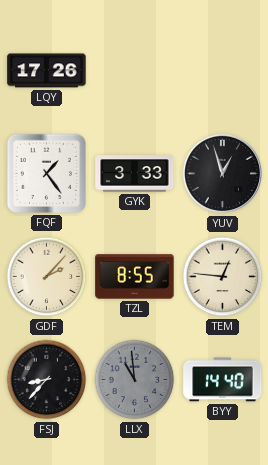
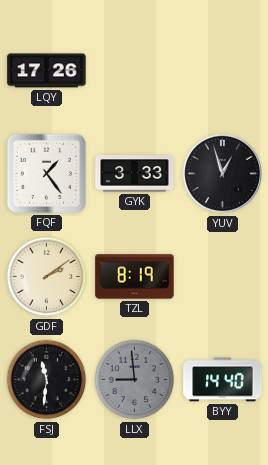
GDF: 2:07 -> 2:09 (47, 277)
TZL: 8:55 -> 8:19 (135, 277)
TEM: 12:46 -> none (223, 277)
FSJ: 8:37 -> 11:31 (47, 380)
LLX: 10:59 -> 8:59 (135, 380)
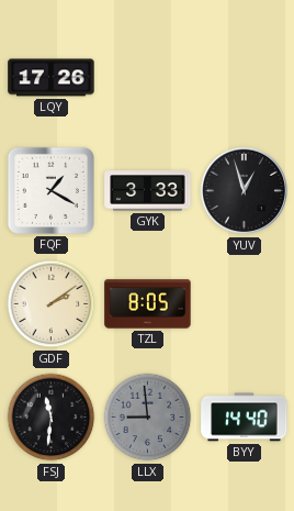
FQF: 1:24 -> 1:20 (50, 190)
TZL: 8:19 -> 8:05 (148, 304)
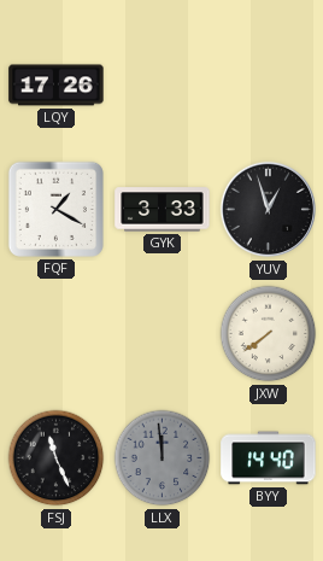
GDF: 2:09 -> none (52, 304)
TZL: 8:05 -> none (148, 304)
JXW: none -> 7:39 (269, 334)
FSJ: 11:31 -> 11:26 (57, 458)
LLX: 8:59 -> 11:59 (163, 458)
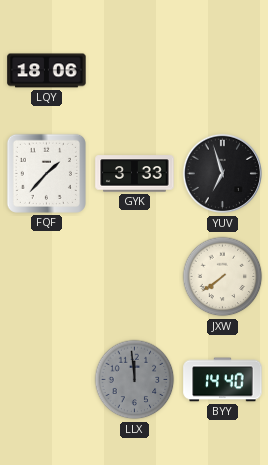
LQY: 17:26 -> 18:06 (47, 71)
FQF: 1:20 -> 1:37 (46, 173)
YUV: 12:57 -> 6:57 (223, 174)
FSJ: 11:26 -> none (57, 458)
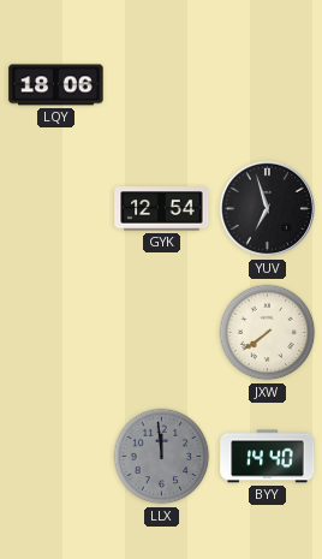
FQF: 1:37 -> none (46, 173)
GYK: 3:33 -> 12:54 (162, 209)
